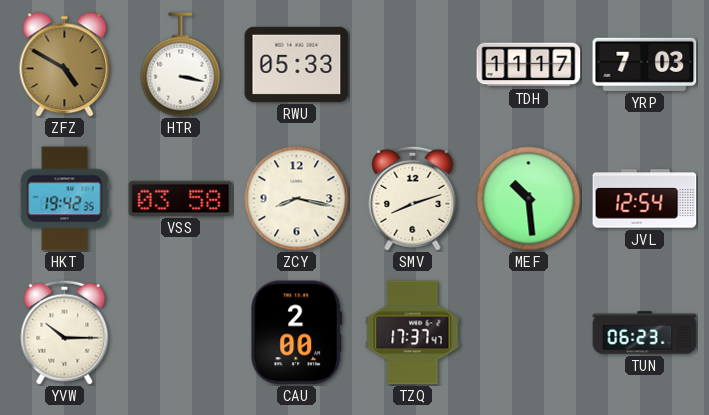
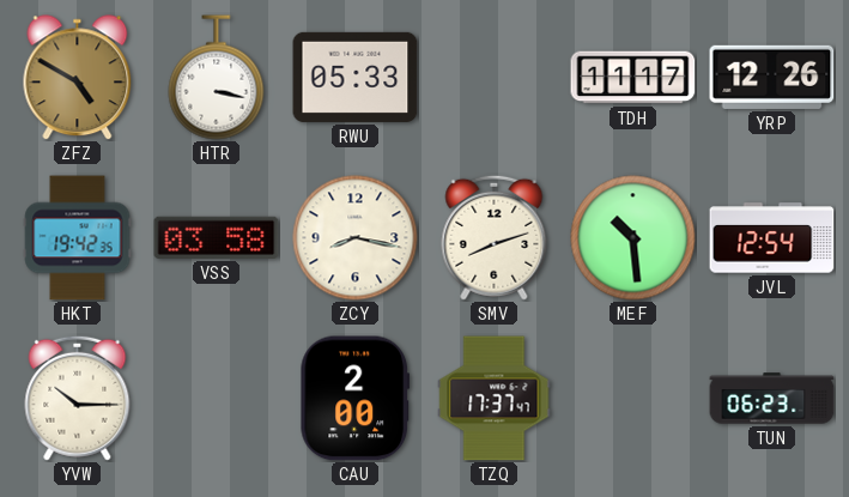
YRP: 7:03 -> 12:26 (772, 77)
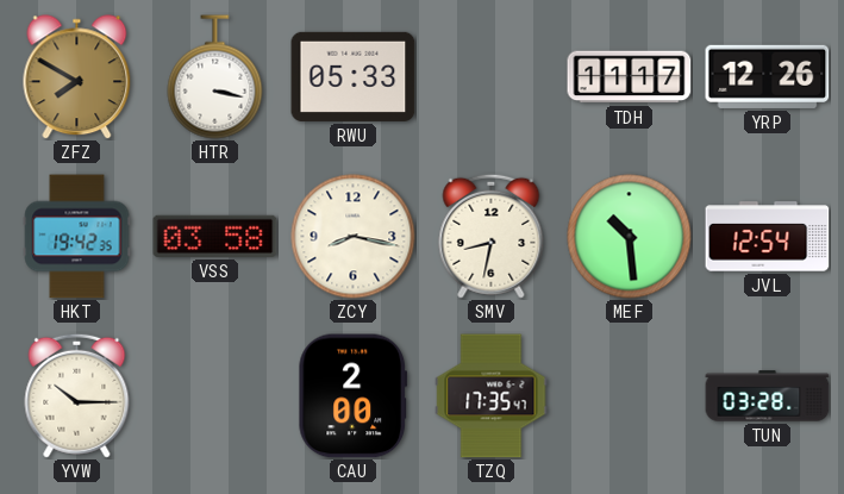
ZFZ: 4:50 -> 7:50 (77, 77)
SMV: 8:12 -> 8:32 (492, 236)
TZQ: 17:37 -> 17:35 (492, 396)
TUN: 06:23 -> 03:28 (768, 396)
